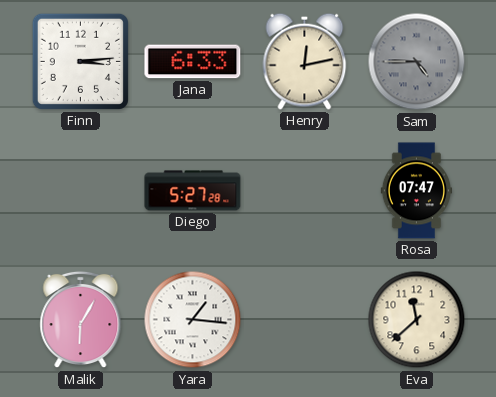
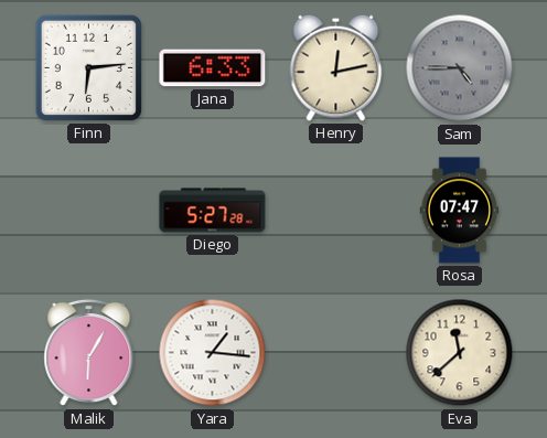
Finn: 3:14 -> 6:14 (88, 67)
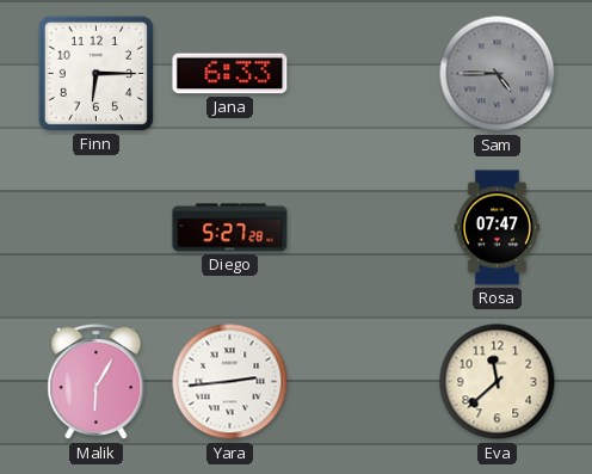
Finn: 6:14 -> 6:15 (95, 73)
Henry: 12:13 -> none (336, 67)
Yara: 1:16 -> 2:44 (230, 382)
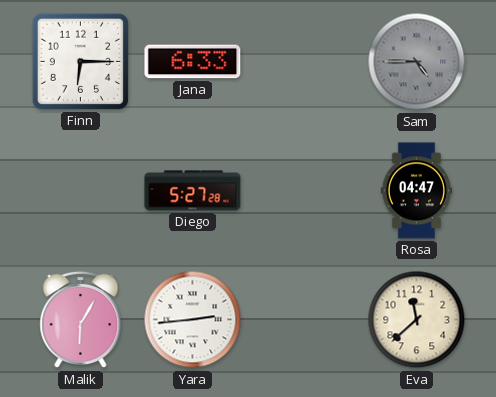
Rosa: 07:47 -> 04:47 (416, 191)
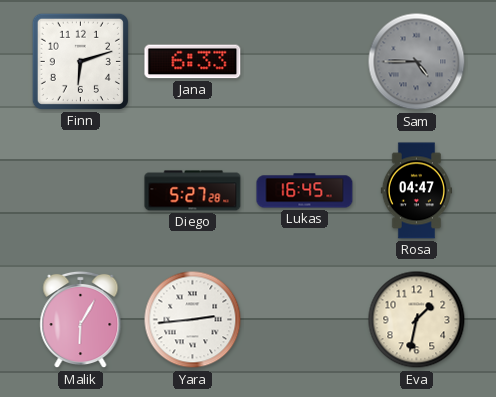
Finn: 6:15 -> 6:12 (80, 61)
Lukas: none -> 16:45 (305, 191)
Eva: 11:38 -> 1:32 (417, 320)
